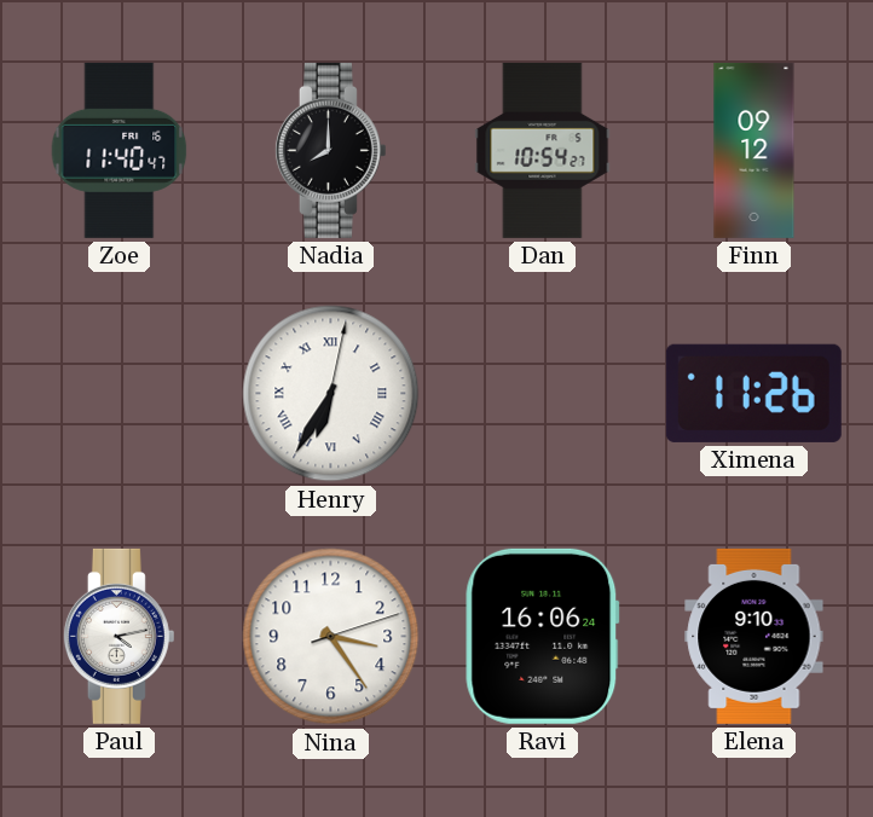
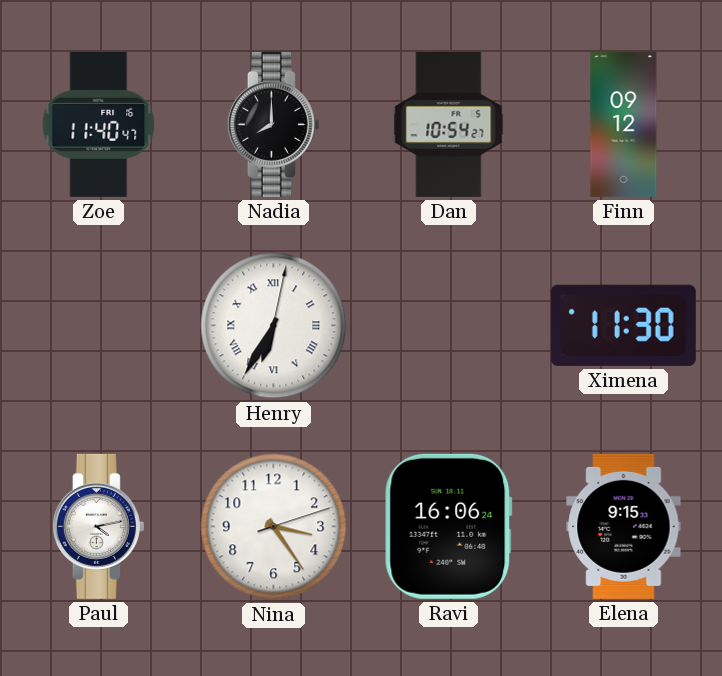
Ximena: 11:26 -> 11:30 (623, 325)
Elena: 9:10 -> 9:15 (624, 526)
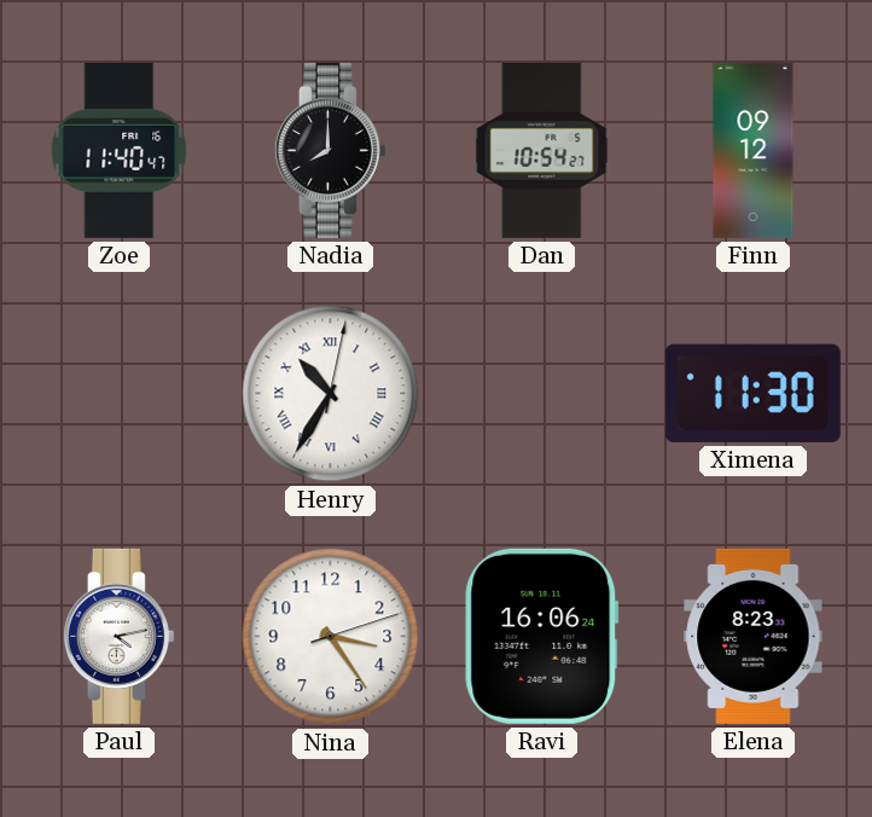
Henry: 6:35 -> 10:35 (331, 394)
Elena: 9:15 -> 8:23 (754, 636)
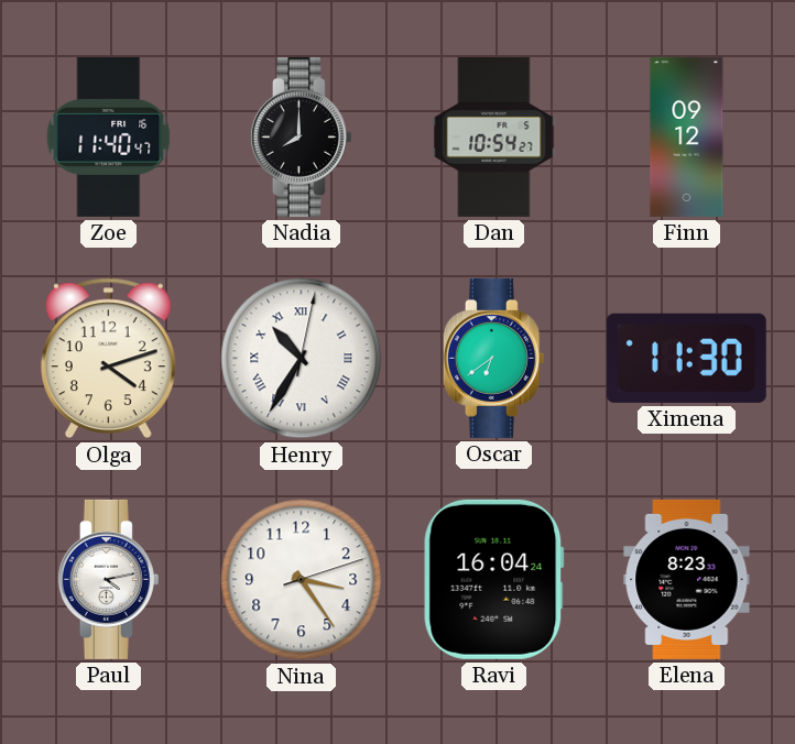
Olga: none -> 4:12 (108, 359)
Oscar: none -> 6:39 (493, 358)
Ravi: 16:06 -> 16:04 (494, 579)
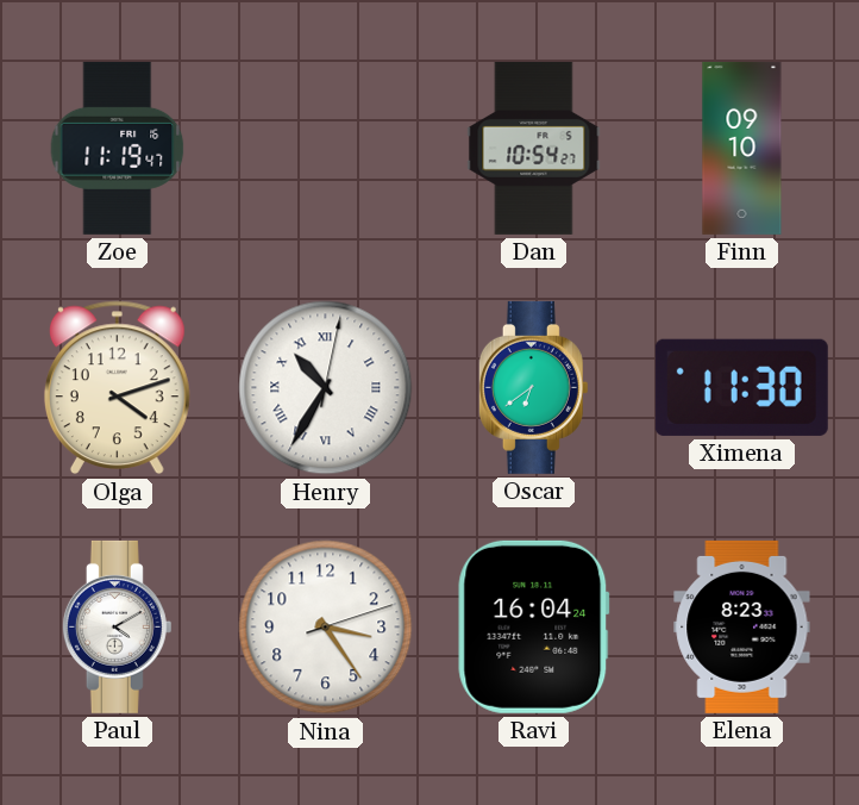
Zoe: 11:40 -> 11:19 (118, 148)
Nadia: 8:00 -> none (301, 136)
Finn: 09:12 -> 09:10 (742, 148)
Paul: 4:13 -> 4:10 (117, 626)
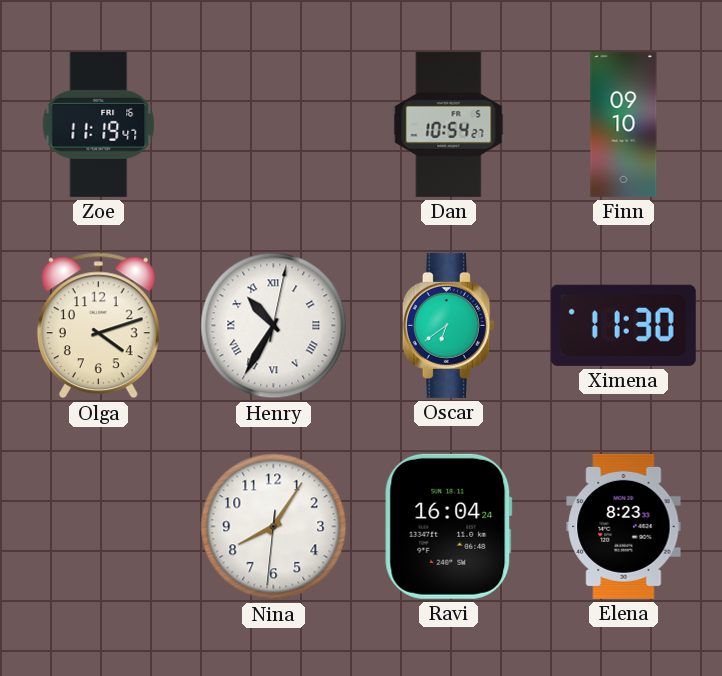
Paul: 4:10 -> none (117, 626)
Nina: 3:24 -> 8:05 (274, 527)
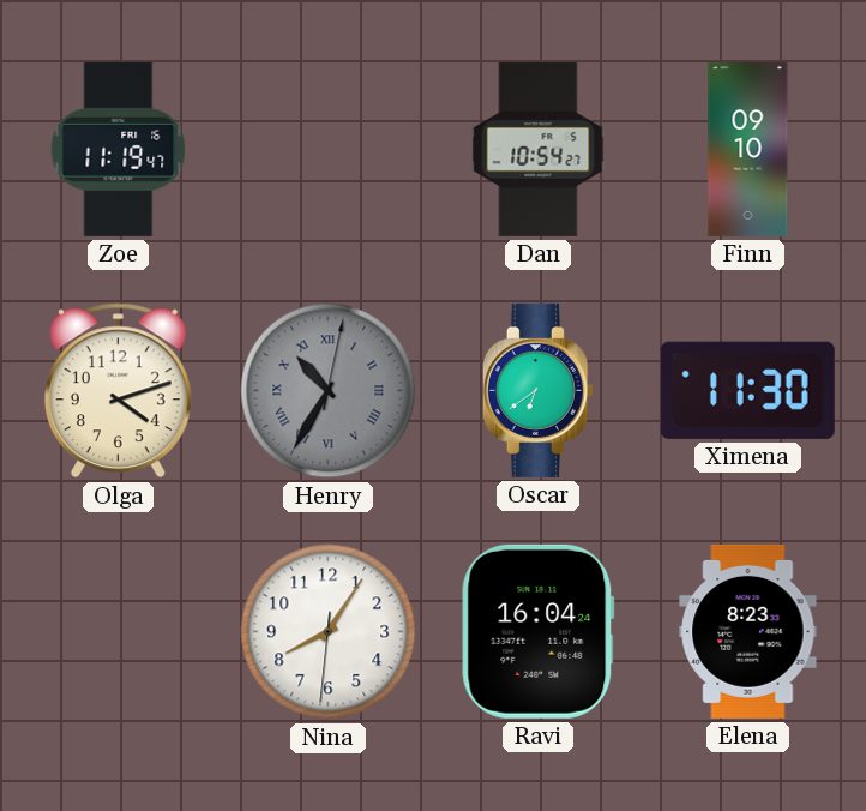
Henry dial: white -> grey (329, 391)
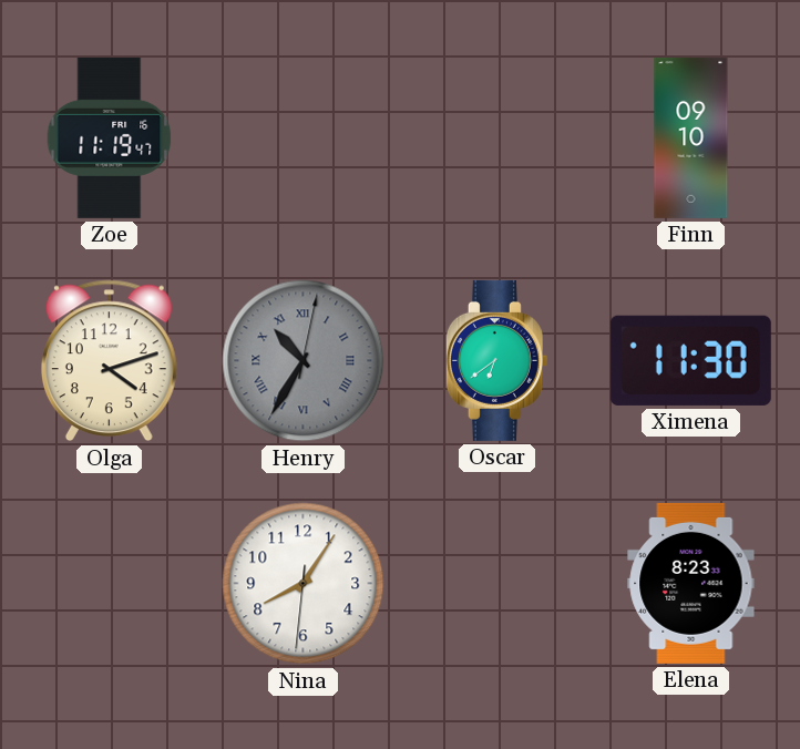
Dan: 10:54 -> none (539, 149)
Ravi: 16:04 -> none (539, 631)
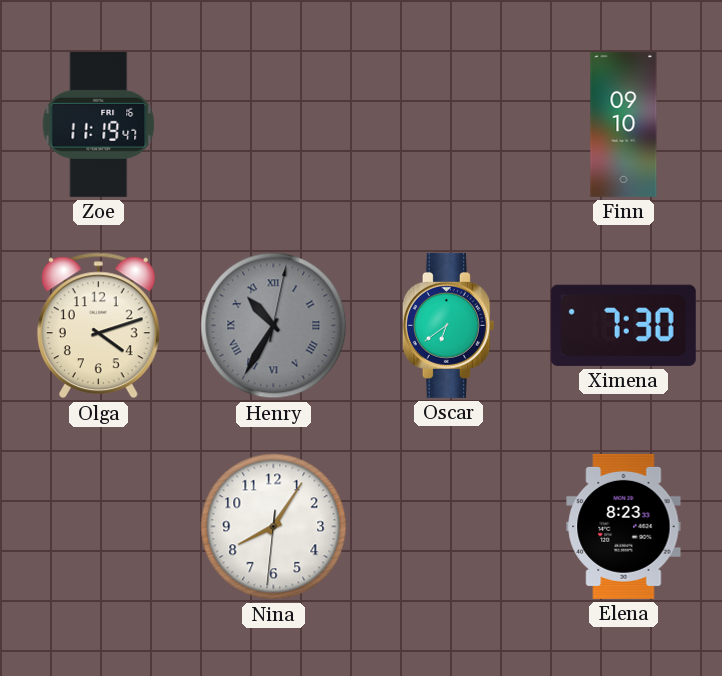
Ximena: 11:30 -> 7:30 (623, 325)
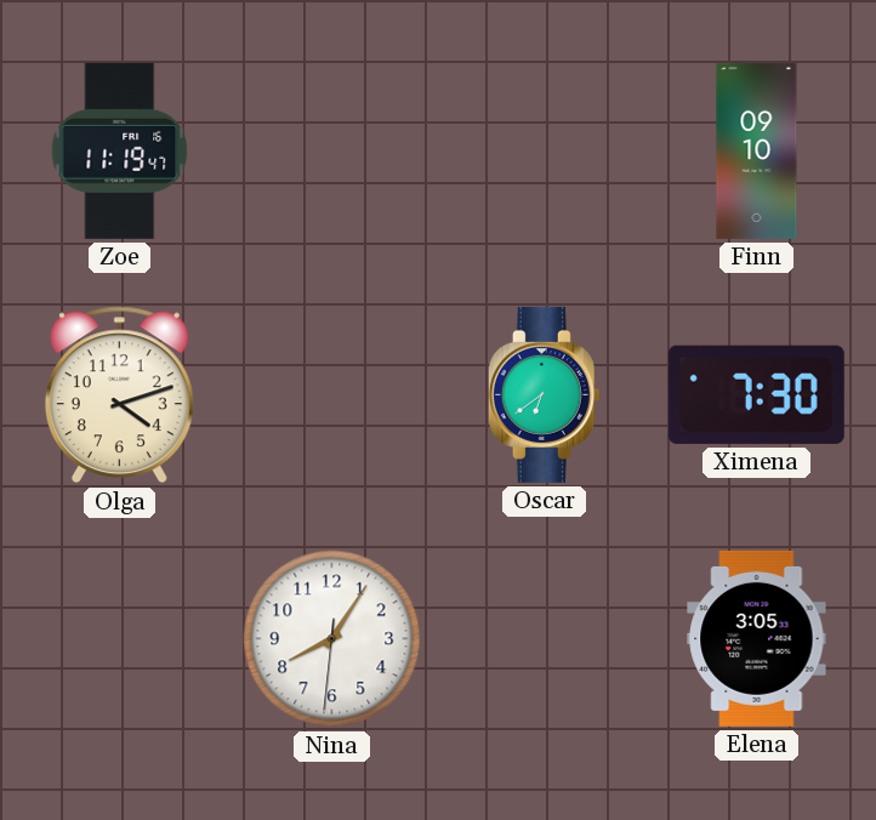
Henry: 10:35 -> none (274, 326)
Elena: 8:23 -> 3:05 (757, 638)
